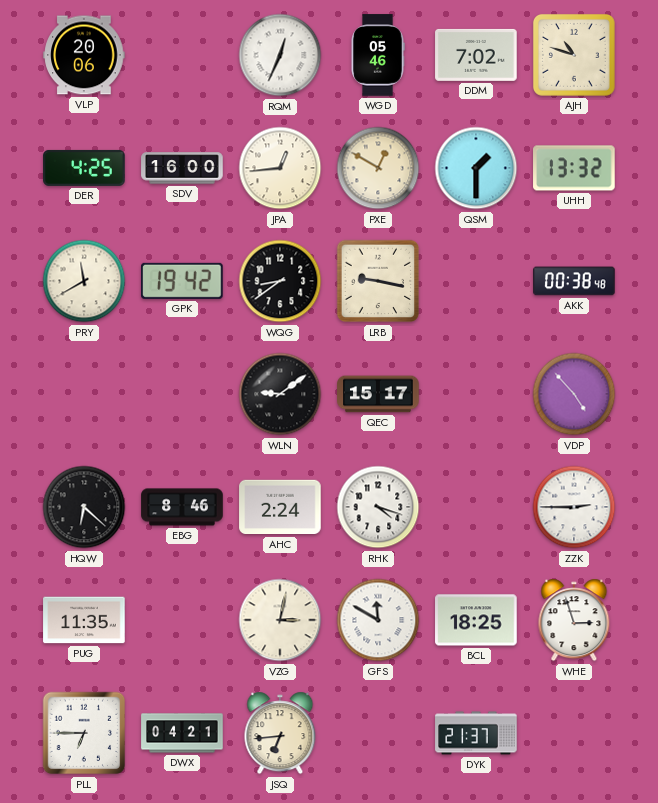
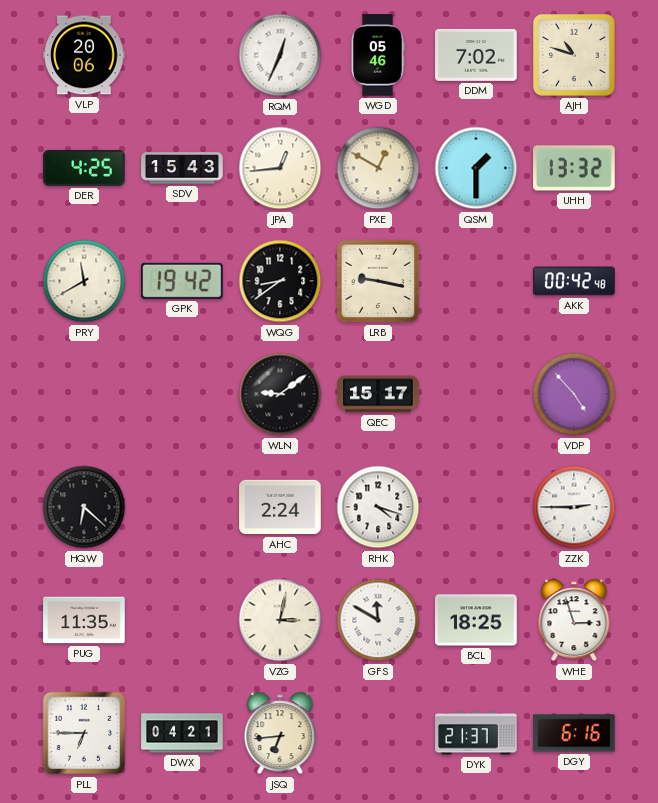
SDV: 16:00 -> 15:43 (182, 168)
AKK: 00:38 -> 00:42 (574, 281)
EBG: 8:46 -> none (182, 507)
DGY: none -> 6:16 (574, 733)
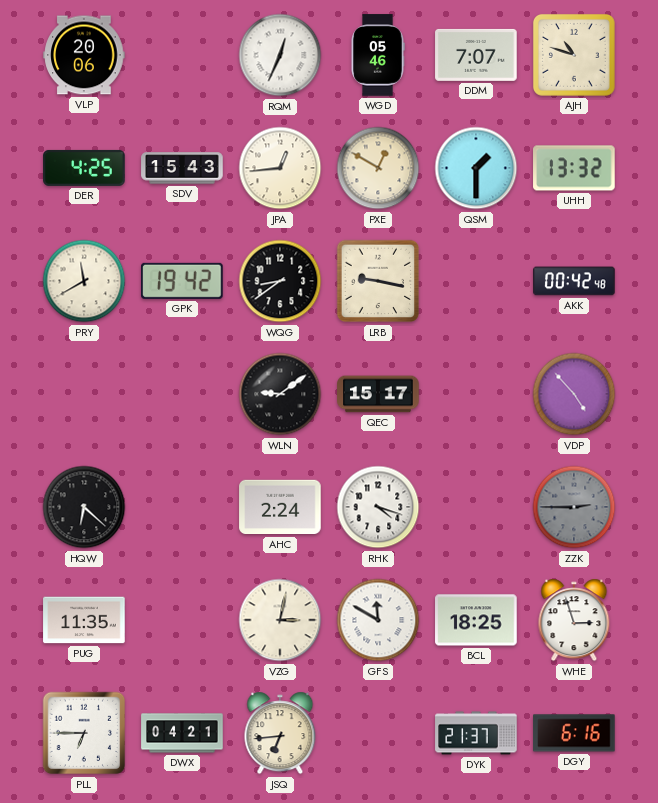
DDM: 7:02 -> 7:07 (476, 55)
ZZK dial: white -> grey (574, 507)
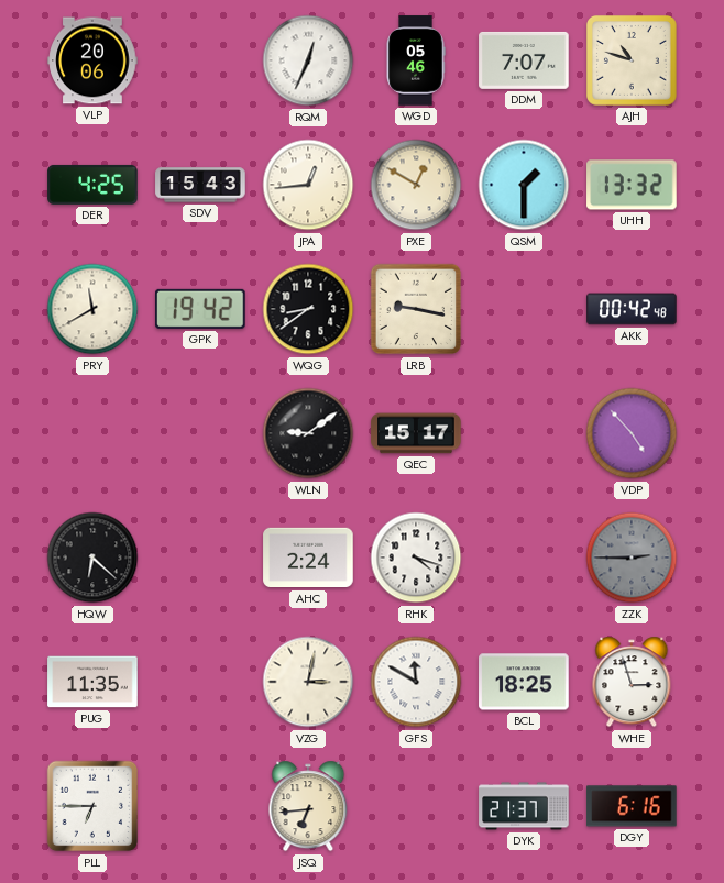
DWX: 04:21 -> none (182, 733)
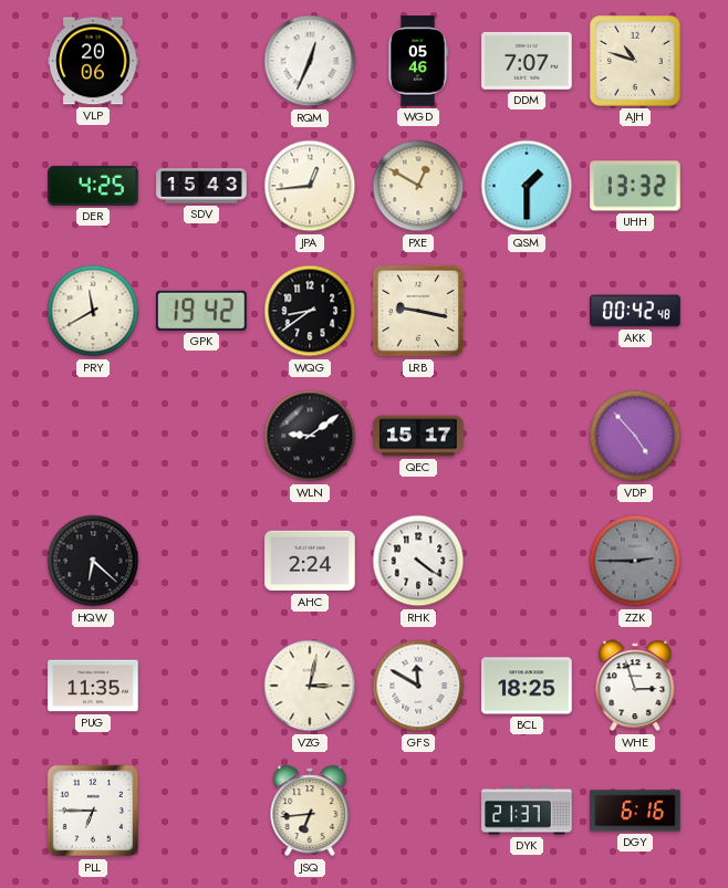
RHK: 4:18 -> 4:21 (418, 561)
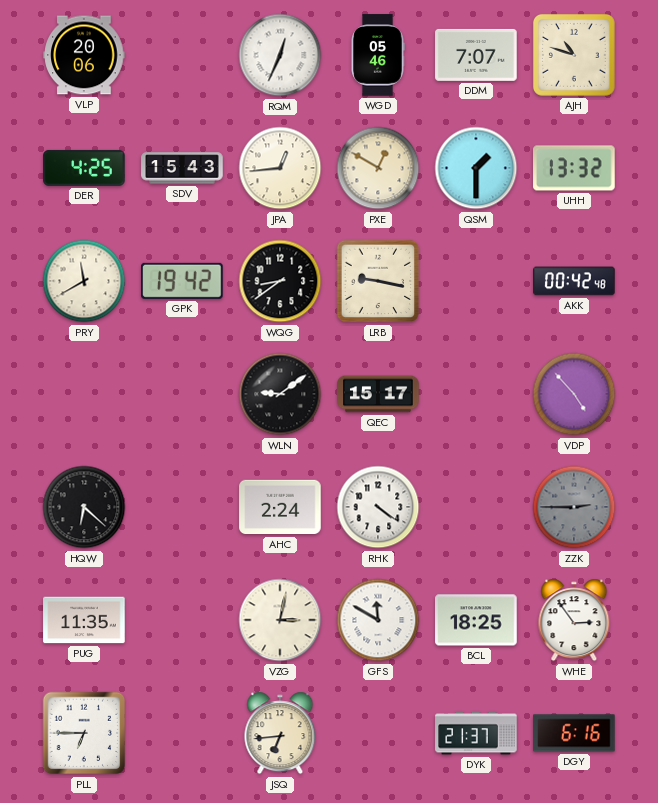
WHE: 2:57 -> 2:54 (574, 620)
